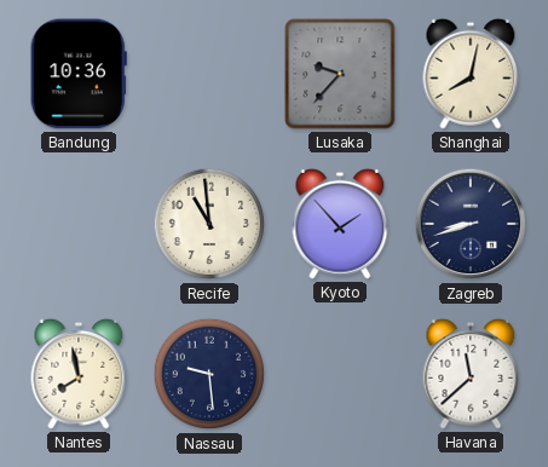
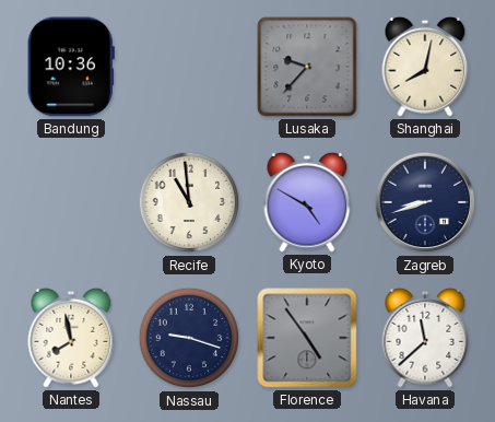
Kyoto: 1:53 -> 4:50 (307, 202)
Nassau: 9:29 -> 9:18 (189, 338)
Florence: none -> 4:54 (307, 338)
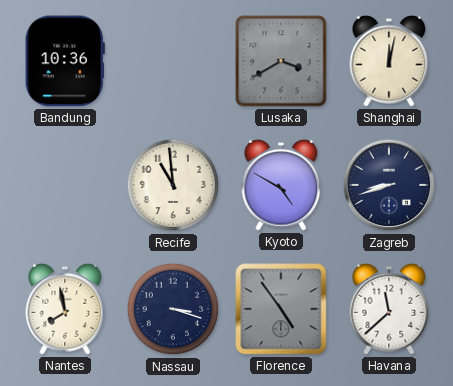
Lusaka: 9:37 -> 3:40 (281, 61)
Shanghai: 8:02 -> 12:02 (389, 61)
Nassau: 9:18 -> 3:18 (173, 309)
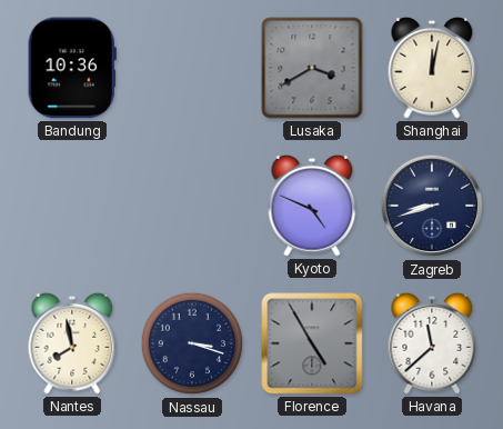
Recife: 10:59 -> none (173, 185)
Kyoto: 4:50 -> 4:49 (312, 206)
Florence: 4:54 -> 4:55 (312, 343)
